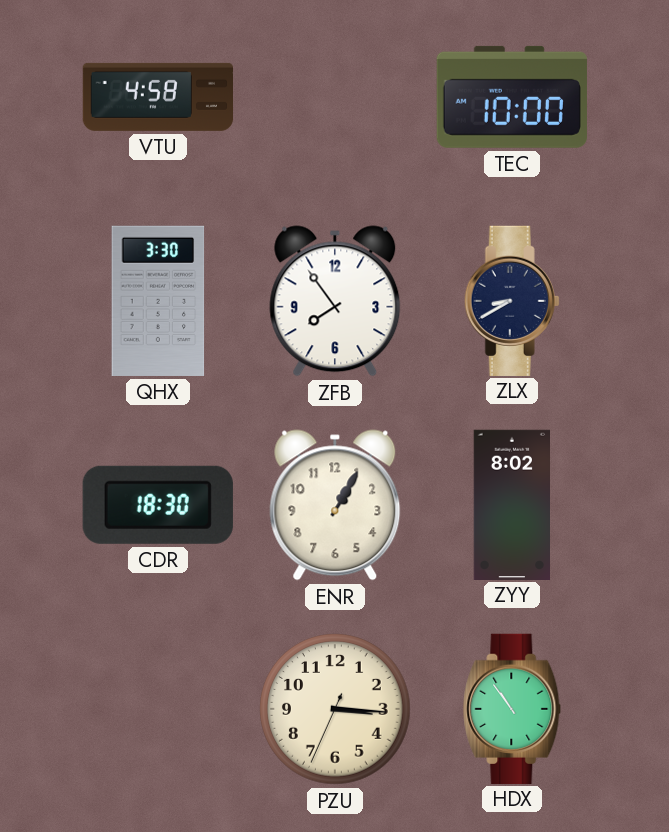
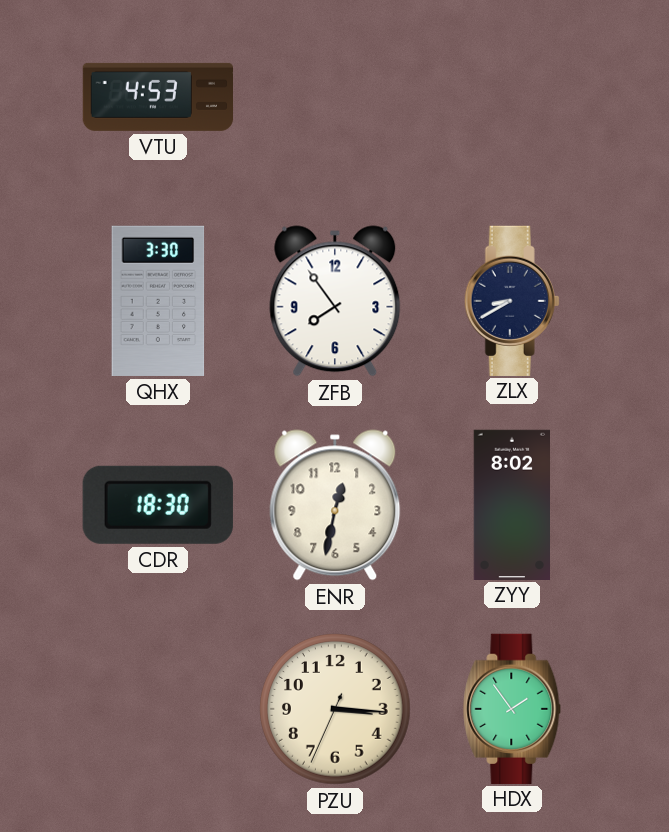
VTU: 4:58 -> 4:53 (157, 97)
TEC: 10:00 -> none (512, 97)
ENR: 1:05 -> 12:32 (335, 505)
HDX: 10:54 -> 1:54 (512, 708)
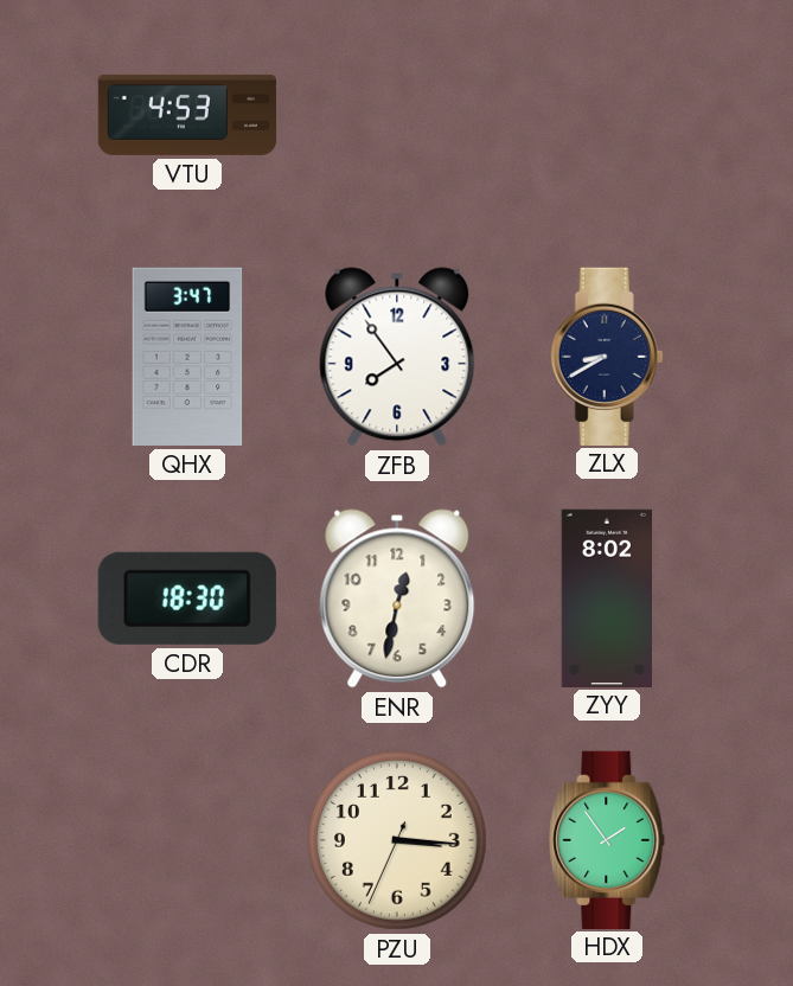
QHX: 3:30 -> 3:47 (187, 357)
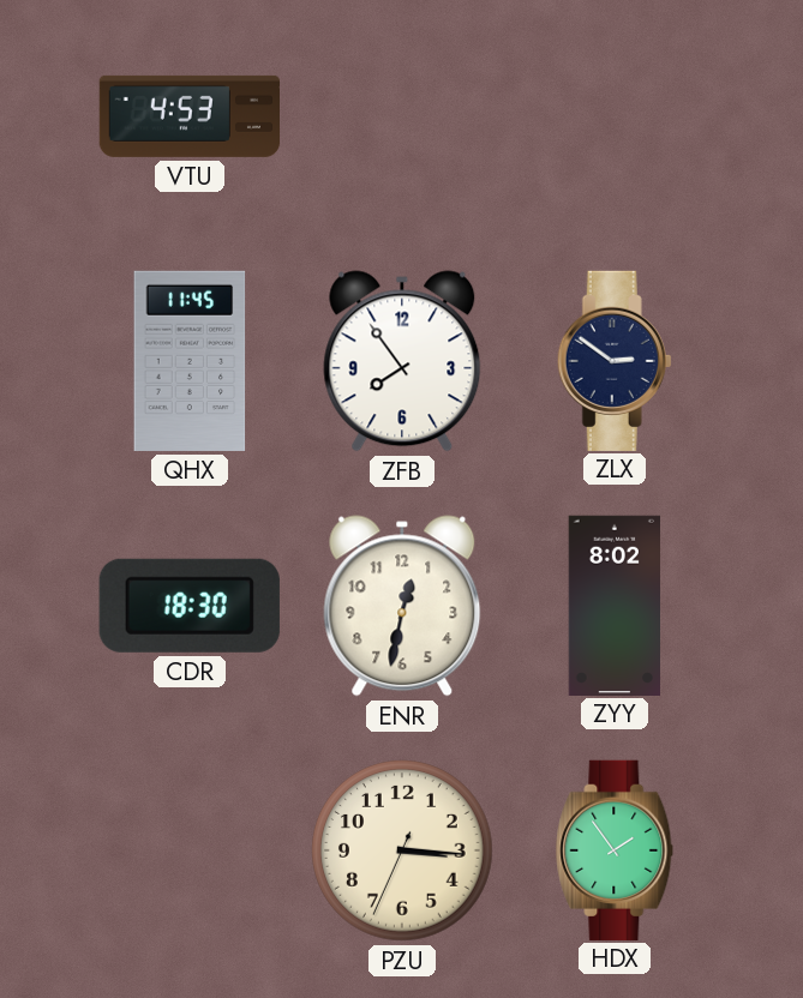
QHX: 3:47 -> 11:45 (190, 361)
ZLX: 8:40 -> 2:51 (615, 360)
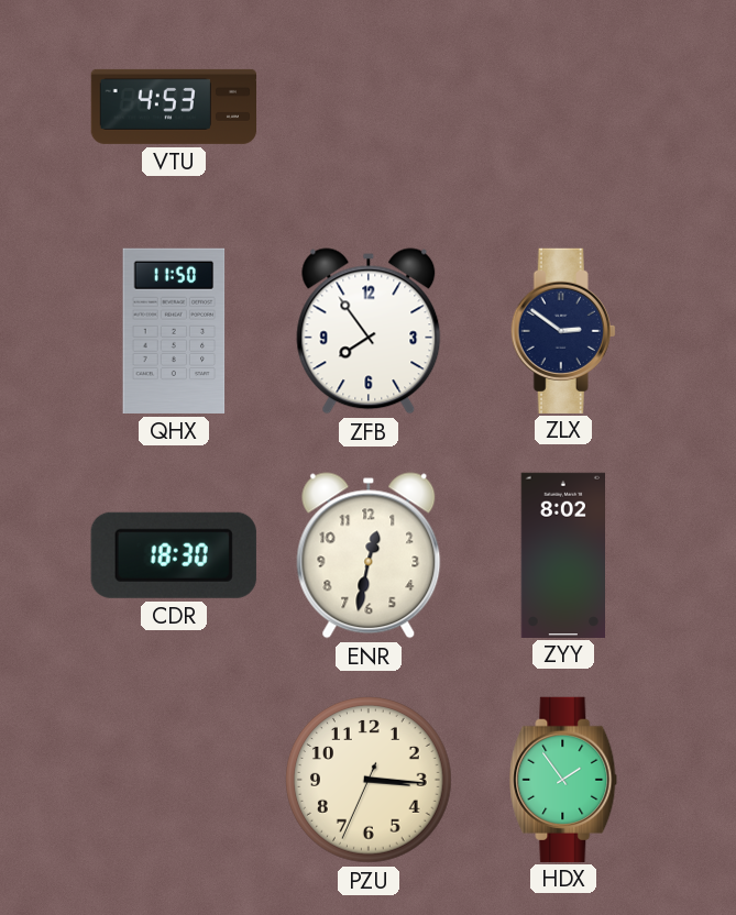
QHX: 11:45 -> 11:50 (174, 331)
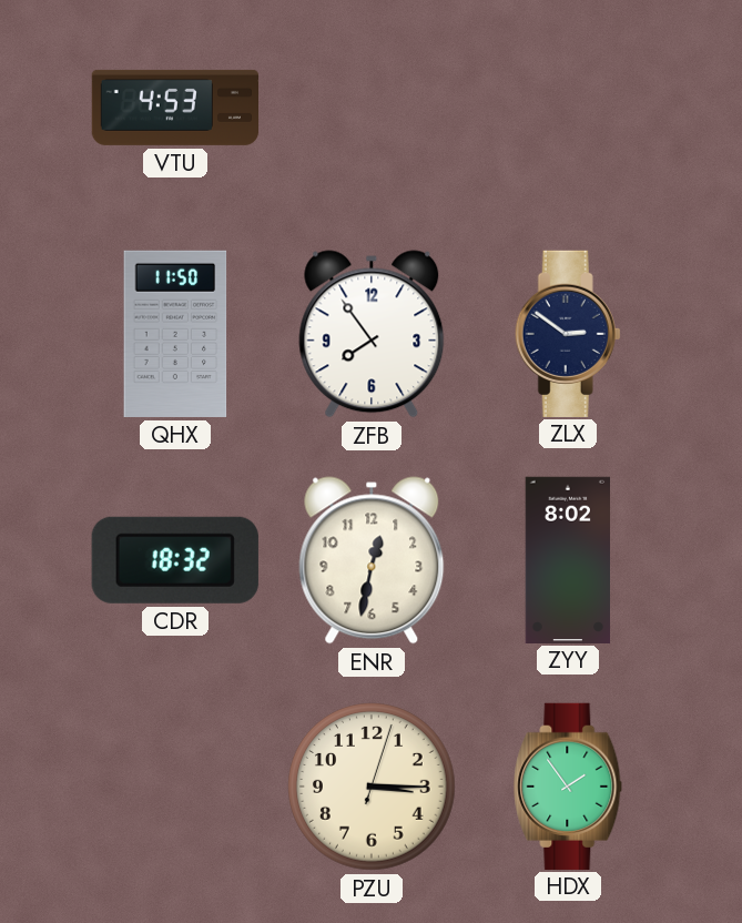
CDR: 18:30 -> 18:32 (175, 560)
PZU: 3:15:34 -> 3:15:03 (372, 787)
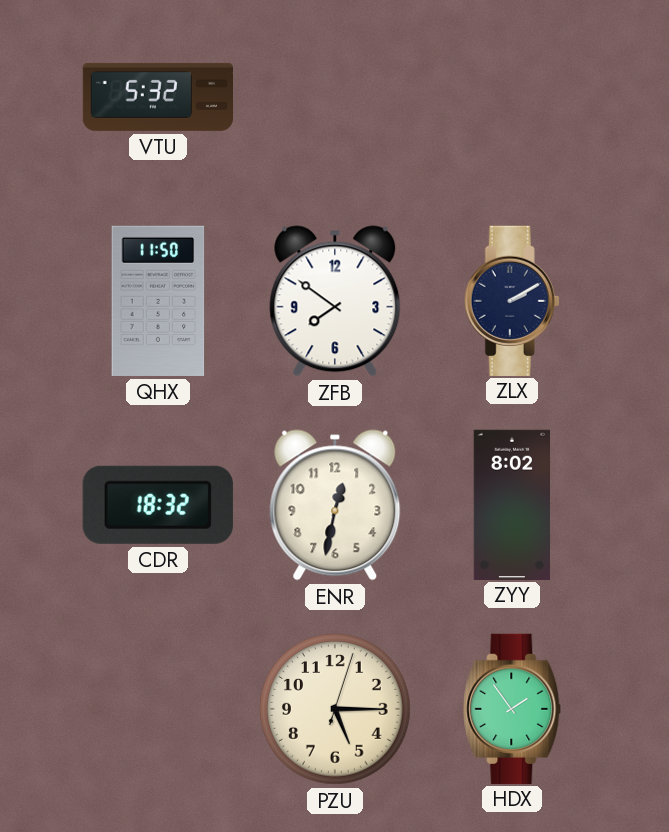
VTU: 4:53 -> 5:32 (157, 97)
ZFB: 7:54 -> 7:51 (335, 301)
ZLX: 2:51 -> 2:10 (512, 300)
PZU: 3:15 -> 5:15 (335, 709)
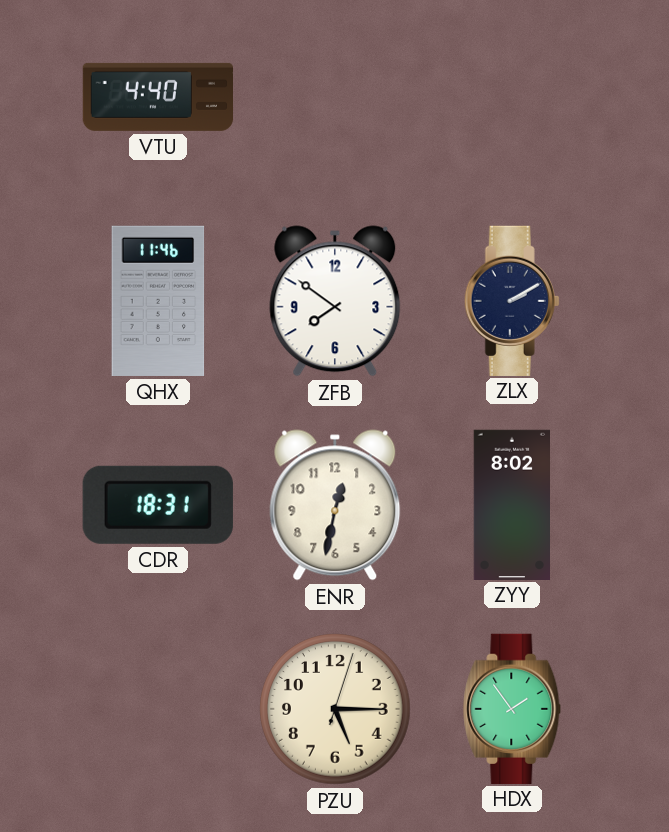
VTU: 5:32 -> 4:40 (157, 97)
QHX: 11:50 -> 11:46 (158, 301)
CDR: 18:32 -> 18:31 (158, 505)
